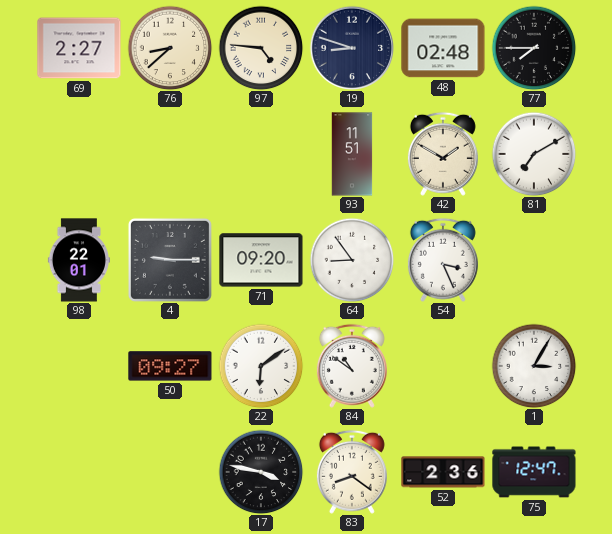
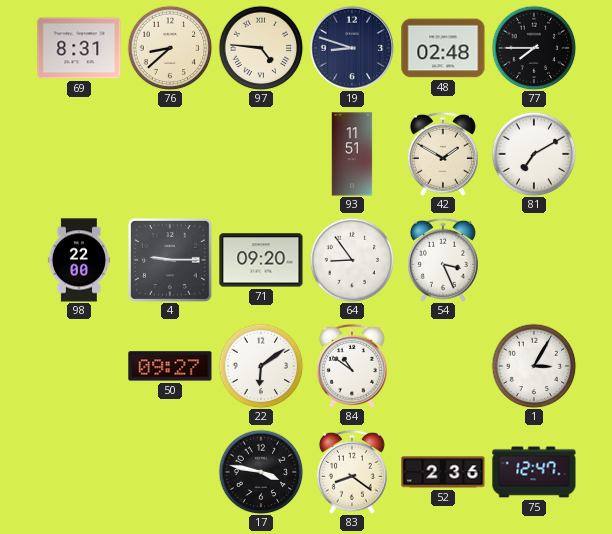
69: 2:27 -> 8:31 (79, 48)
98: 22:01 -> 22:00 (79, 260)
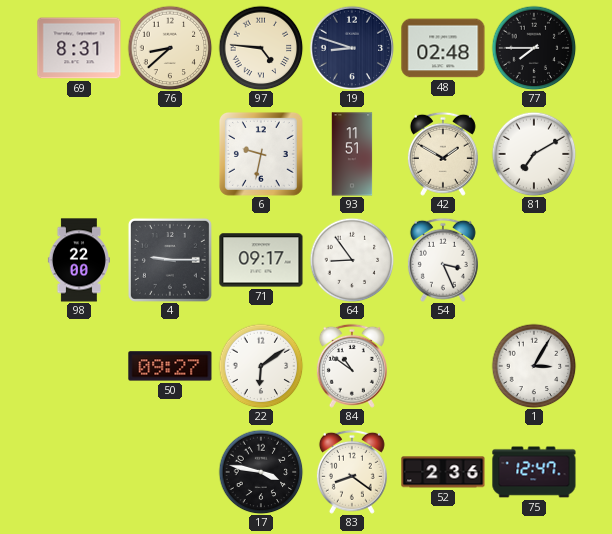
6: none -> 9:32 (262, 155)
71: 09:20 -> 09:17 (261, 260)
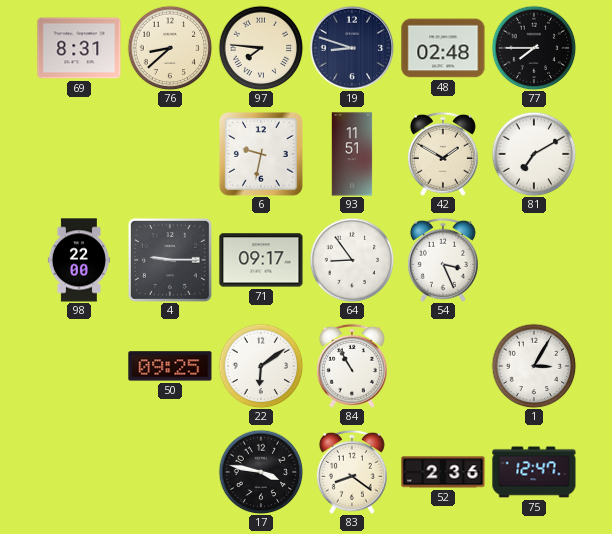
97: 4:46 -> 7:46 (261, 48)
50: 09:27 -> 09:25 (170, 366)
84: 10:51 -> 10:55 (352, 366)
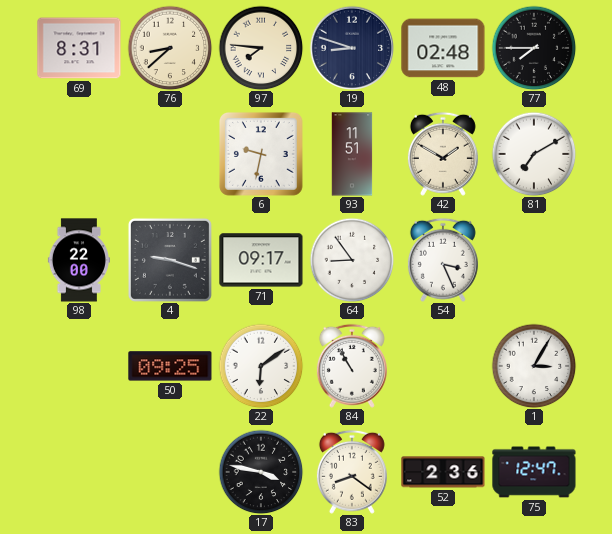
4: 9:15 -> 9:18 (170, 260)
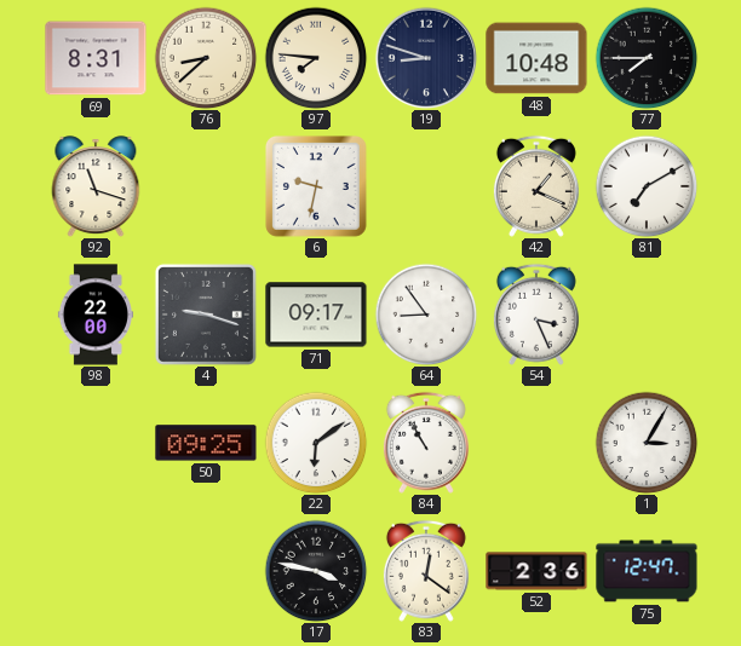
48: 02:48 -> 10:48 (536, 58)
92: none -> 11:18 (96, 186)
93: 11:51 -> none (352, 154)
42: 1:50 -> 1:19 (536, 186)
83: 8:21 -> 12:21 (426, 571)
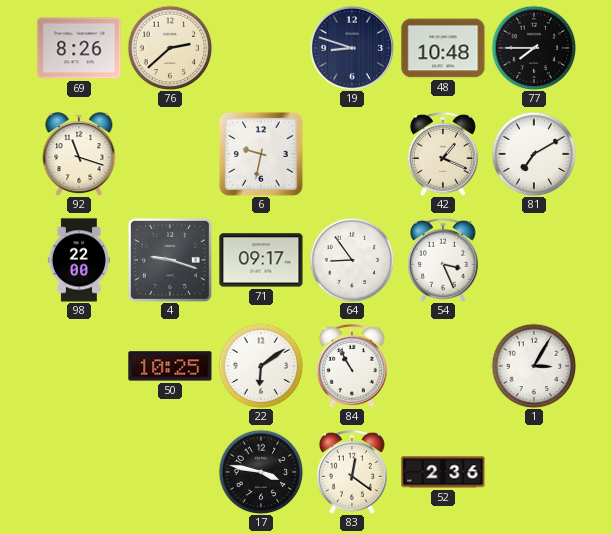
69: 8:31 -> 8:26 (79, 48)
76: 8:38 -> 2:38 (170, 48)
97: 7:46 -> none (316, 58)
50: 09:25 -> 10:25 (170, 366)
75: 12:47 -> none (647, 571)
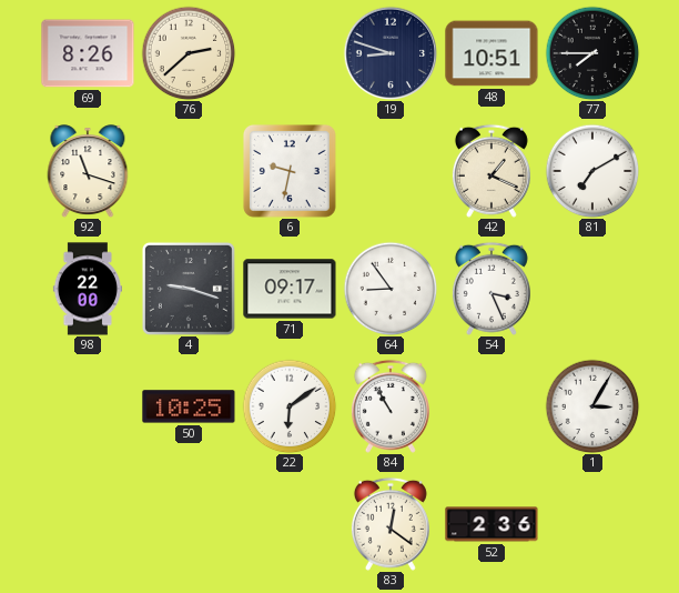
48: 10:48 -> 10:51 (491, 53)
17: 3:47 -> none (261, 472)
